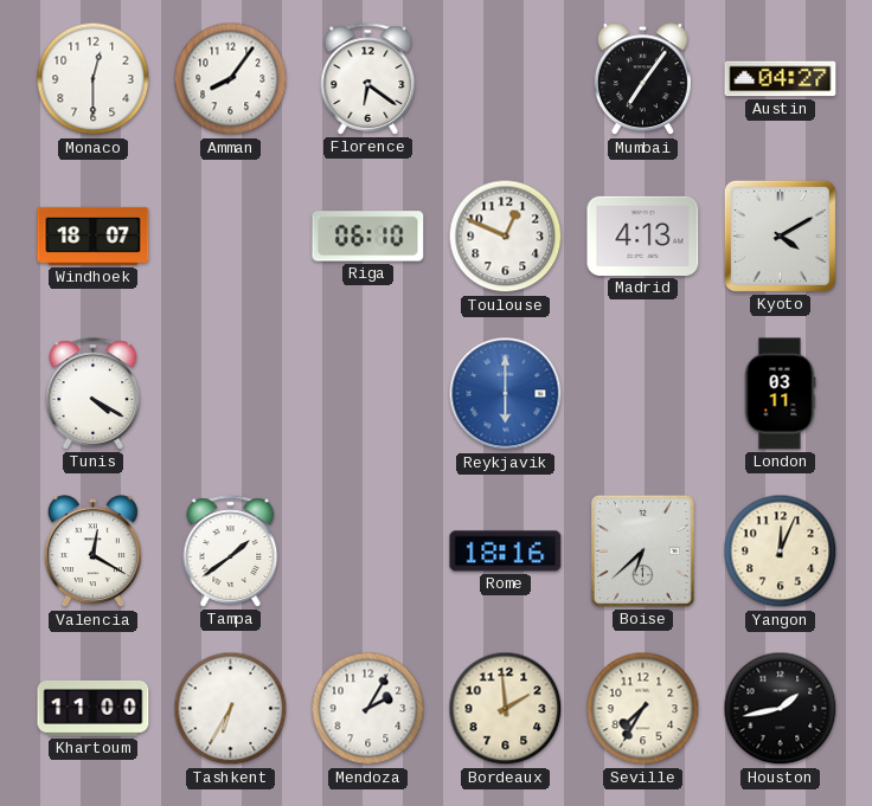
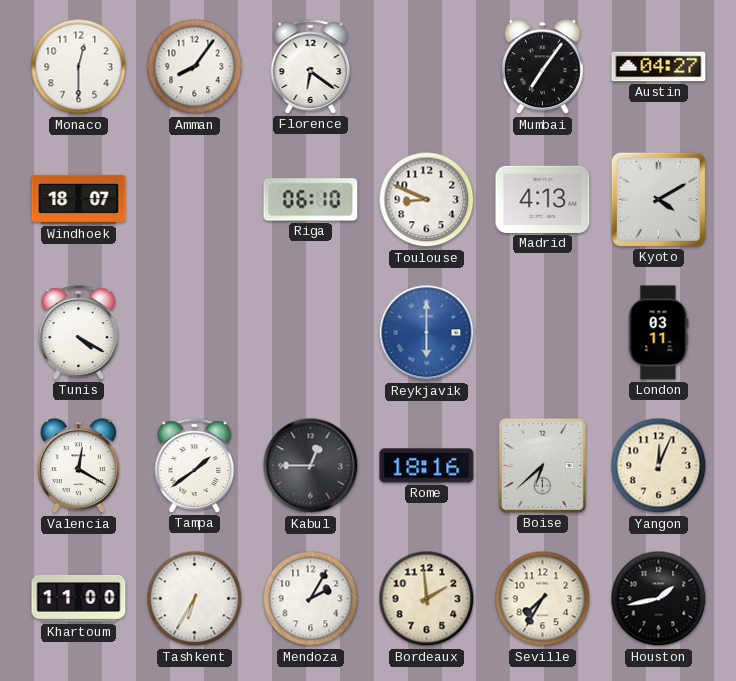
Toulouse: 12:49 -> 8:49 (427, 200)
Kabul: none -> 12:45 (311, 466)
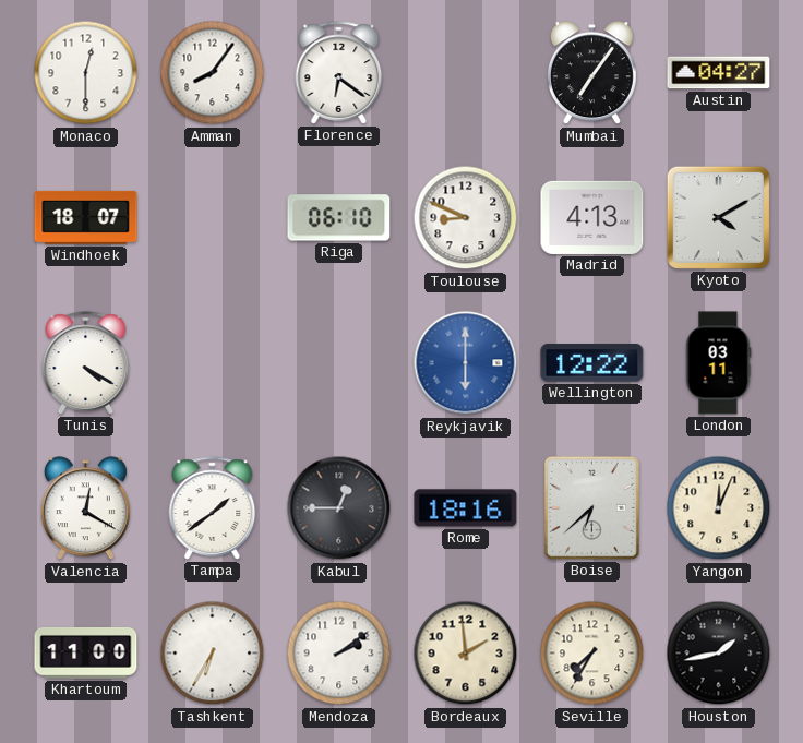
Wellington: none -> 12:22 (592, 363)
Mendoza: 2:05 -> 2:09 (339, 654)
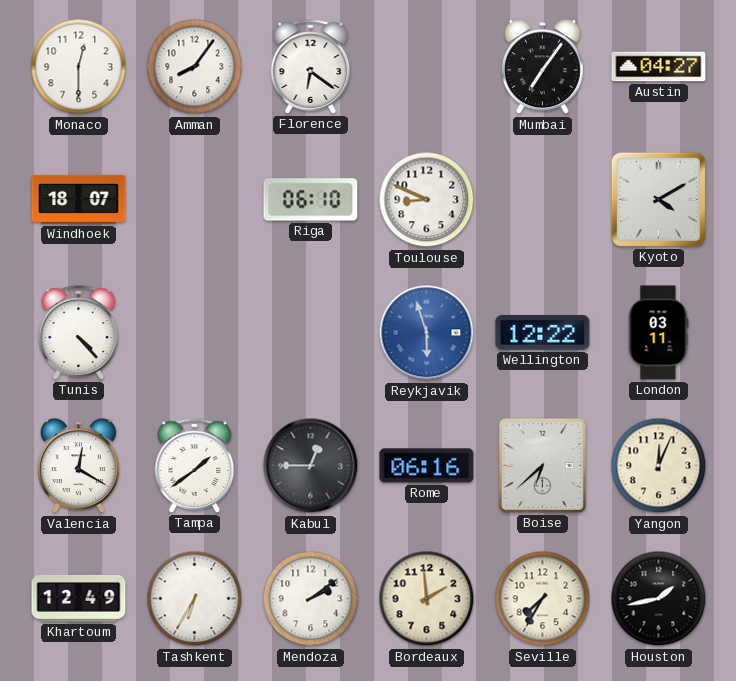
Madrid: 4:13 -> none (592, 217)
Tunis: 4:20 -> 4:23 (79, 333)
Reykjavik: 6:00 -> 5:57 (427, 333)
Rome: 18:16 -> 06:16 (427, 466)
Khartoum: 11:00 -> 12:49 (79, 599)
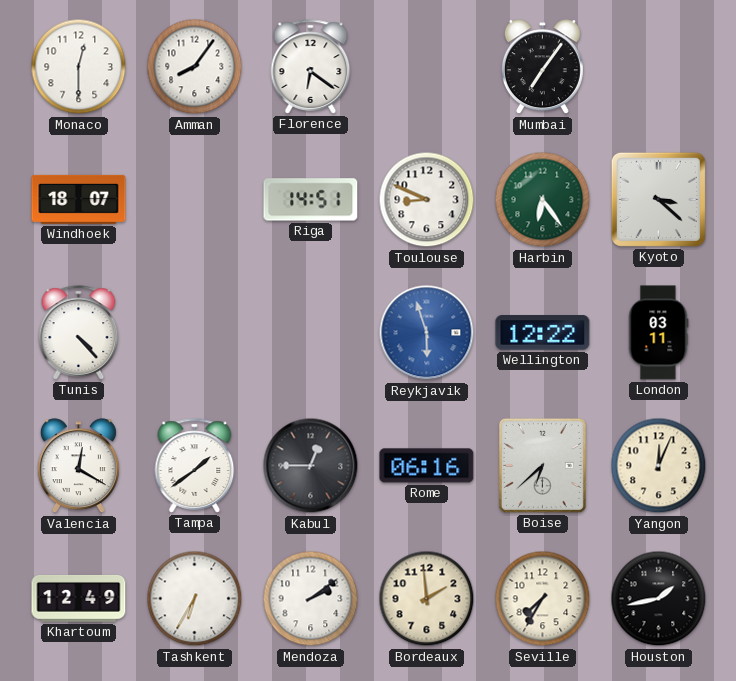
Austin: 04:27 -> none (659, 67)
Riga: 06:10 -> 14:51 (311, 200)
Harbin: none -> 6:24 (543, 200)
Kyoto: 4:10 -> 3:22 (658, 199)
